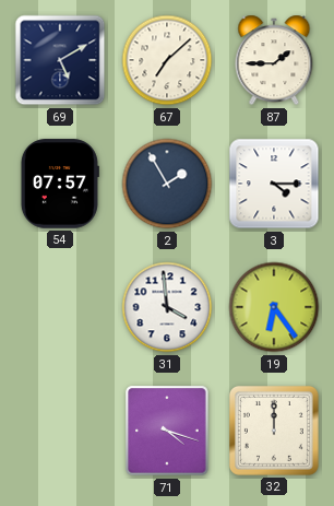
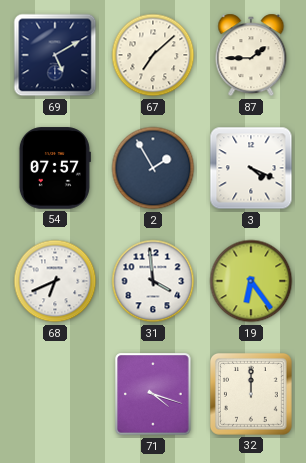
3: 4:15 -> 4:19 (251, 168)
68: none -> 6:41 (55, 281)
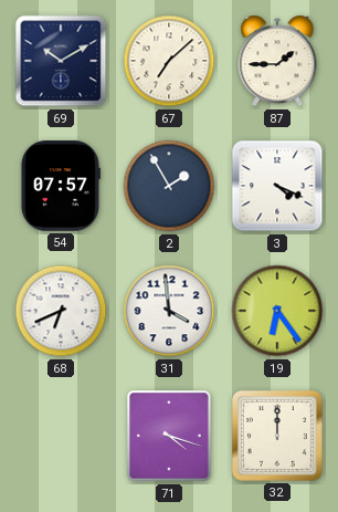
69: 5:10 -> 10:10 (61, 61)
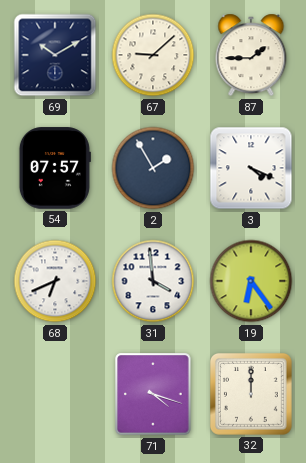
67: 7:08 -> 9:08 (153, 55)
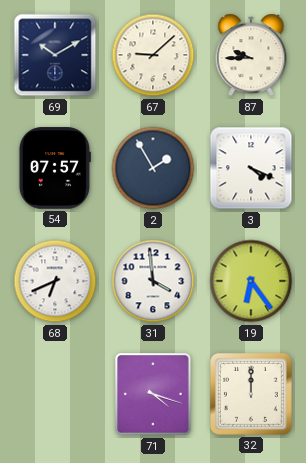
87: 1:45 -> 9:45 (251, 55)
